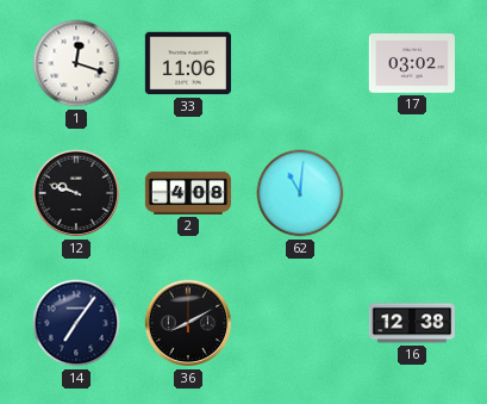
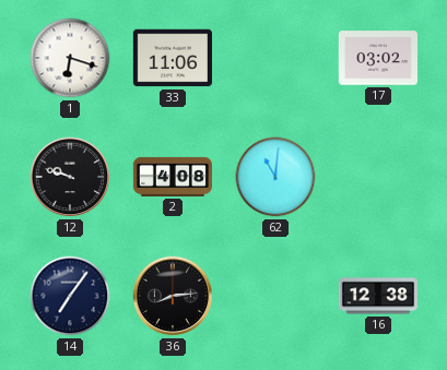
1: 12:18 -> 6:18 (70, 58)
36: 8:10 -> 8:14 (173, 296)
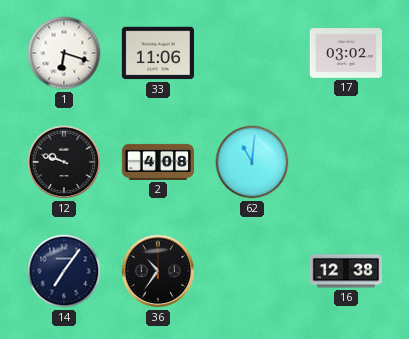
36: 8:14 -> 10:36 (158, 271)
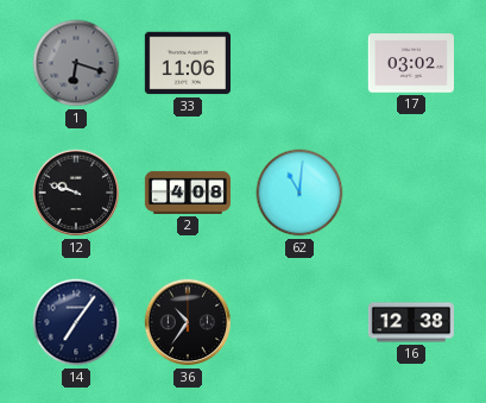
1 dial: white -> grey (76, 63)
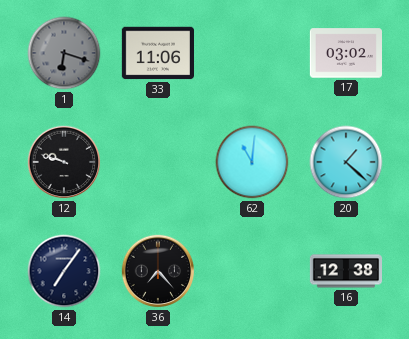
2: 4:08 -> none (187, 193)
20: none -> 1:22 (346, 162)
36: 10:36 -> 7:23 (158, 271)
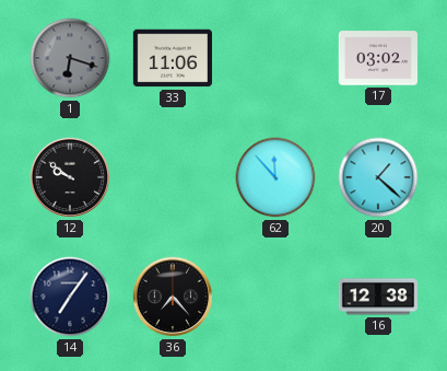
12: 9:48 -> 9:51 (70, 177)
62: 11:01 -> 11:53 (275, 177)
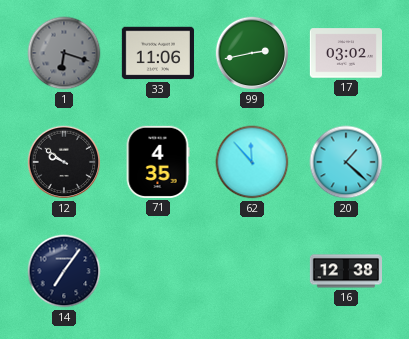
99: none -> 2:43 (252, 53)
71: none -> 4:35 (158, 162)
36: 7:23 -> none (173, 297)
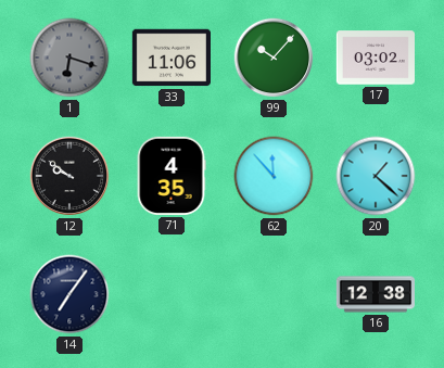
99: 2:43 -> 10:07 (274, 58)
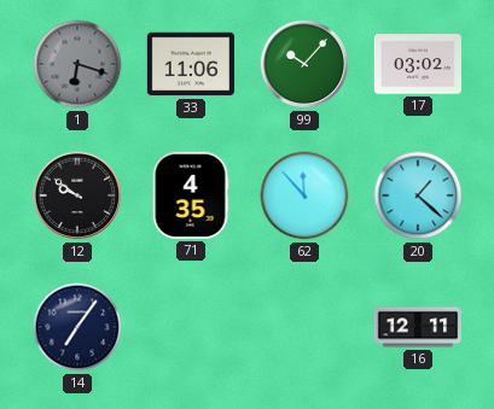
16: 12:38 -> 12:11 (417, 327)
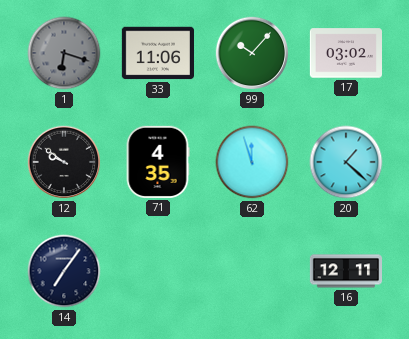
62: 11:53 -> 11:57 (252, 162)
